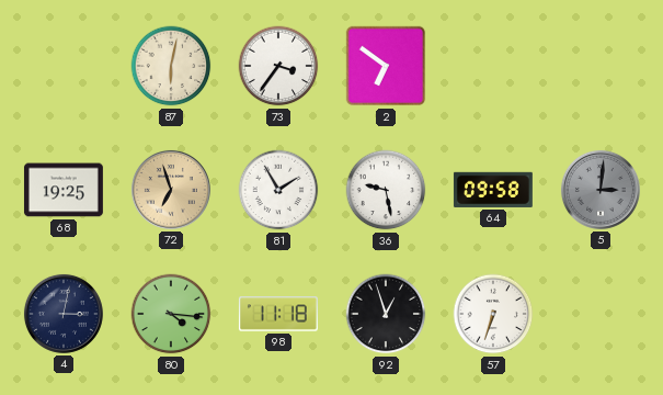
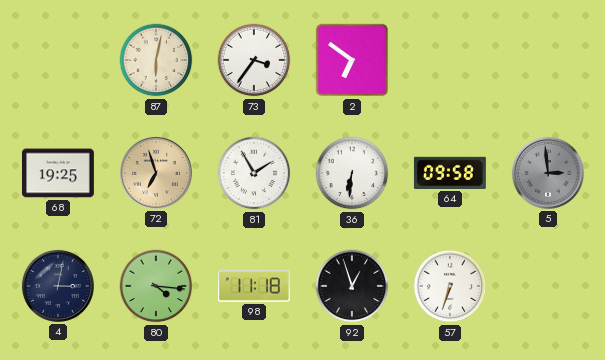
36: 9:28 -> 6:31 (352, 173)
5: 3:01 -> 2:59 (548, 173)
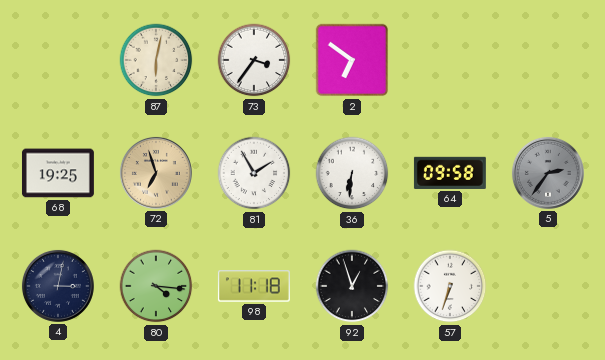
5: 2:59 -> 2:36 (548, 173)
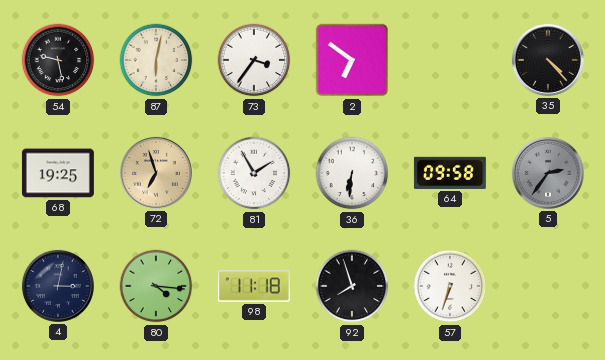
54: none -> 9:28 (58, 60)
35: none -> 4:23 (548, 60)
92: 12:57 -> 7:57 (352, 286)
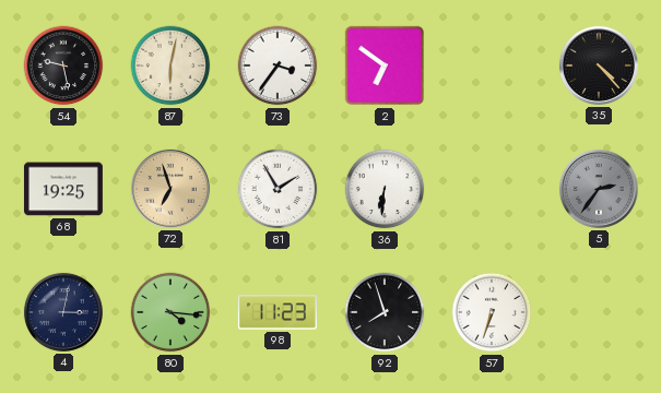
64: 09:58 -> none (450, 173)
98: 11:18 -> 11:23 (278, 312)
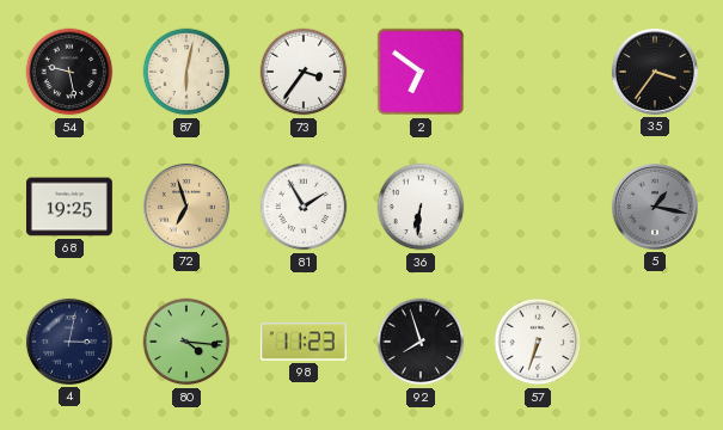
35: 4:23 -> 3:36 (655, 72)
5: 2:36 -> 1:17 (655, 207)
